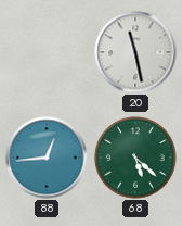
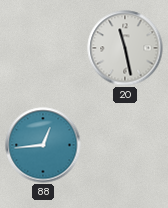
68: 5:22 -> none (135, 158)
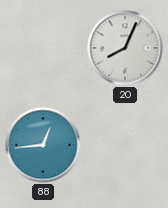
20: 11:28 -> 8:04 (125, 48)
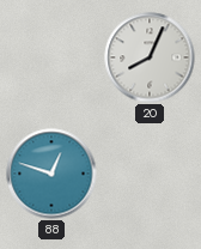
88: 12:44 -> 12:48 (51, 174)
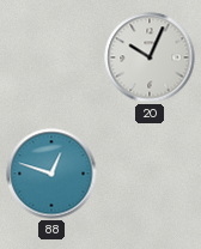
20: 8:04 -> 10:04 (150, 57)
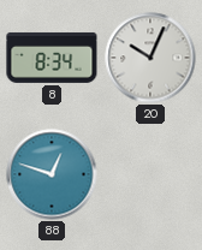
8: none -> 8:34 (52, 58)
